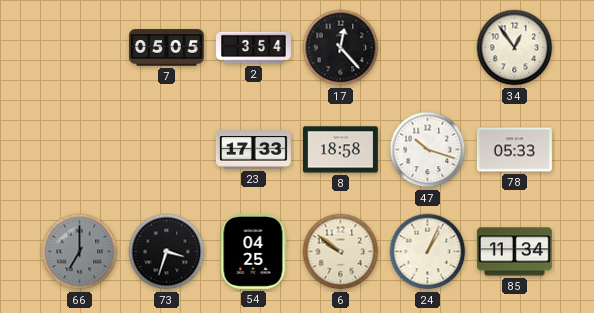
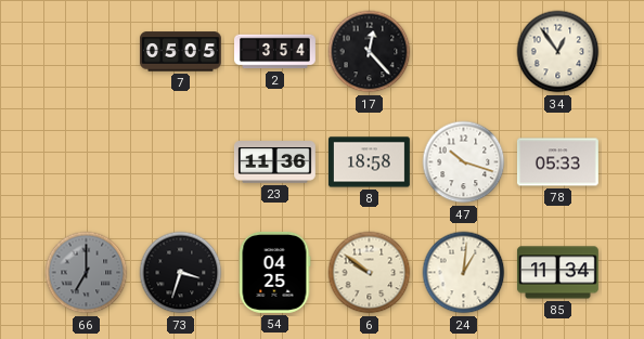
23: 17:33 -> 11:36 (274, 162)
24: 1:04 -> 1:01 (464, 273)
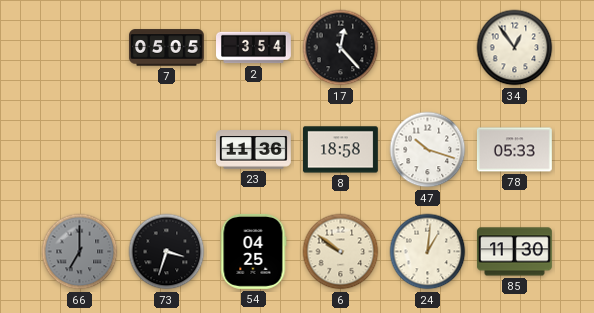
85: 11:34 -> 11:30 (514, 252)
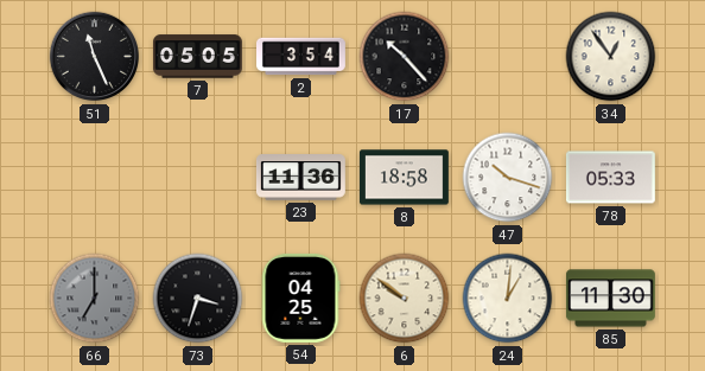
51: none -> 11:26 (95, 57)
17: 12:23 -> 10:23 (405, 57)
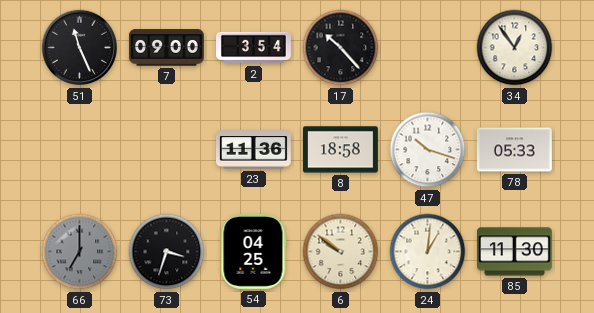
7: 05:05 -> 09:00 (166, 48)
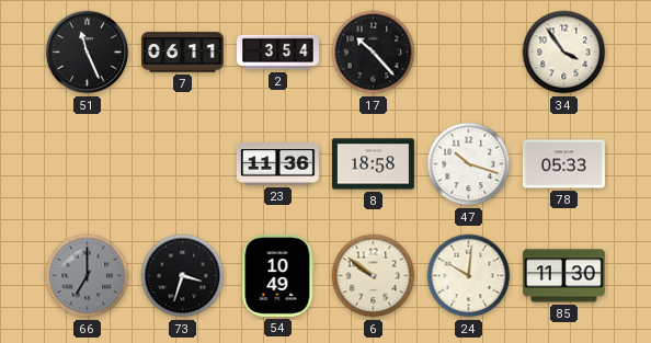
7: 09:00 -> 06:11 (182, 53)
34: 12:54 -> 3:54 (564, 53)
54: 04:25 -> 10:49 (277, 275)
24: 1:01 -> 10:01 (469, 276)
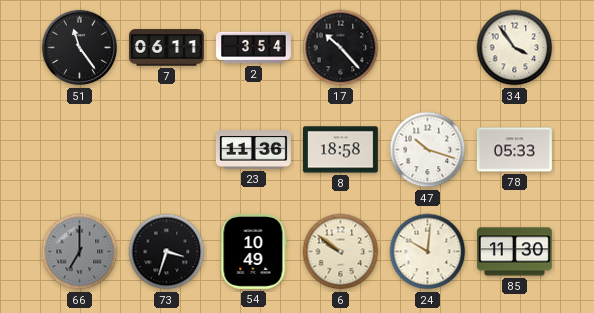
51: 11:26 -> 11:24 (80, 48)
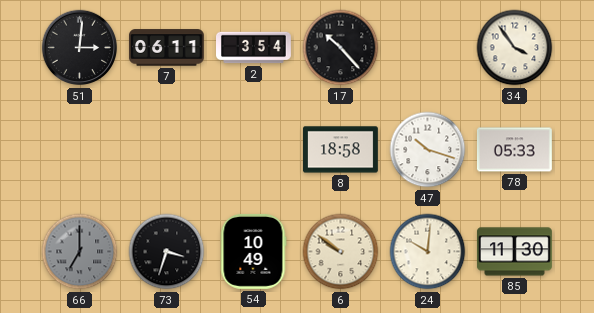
51: 11:24 -> 3:01 (80, 48)
23: 11:36 -> none (253, 150)
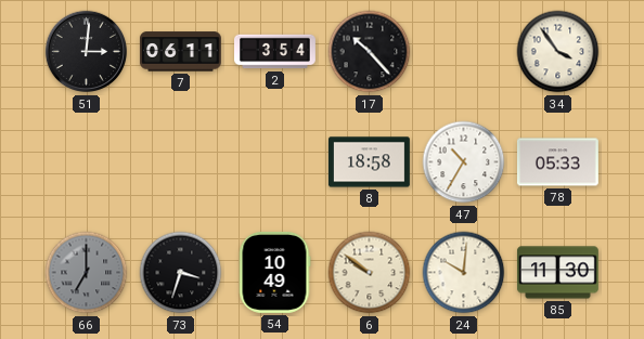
47: 10:18 -> 10:35 (464, 162)
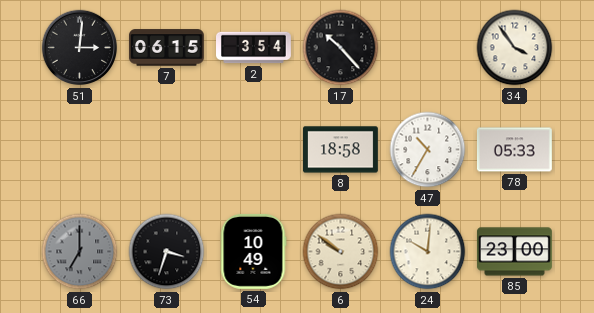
7: 06:11 -> 06:15 (166, 48)
85: 11:30 -> 23:00 (514, 252)
